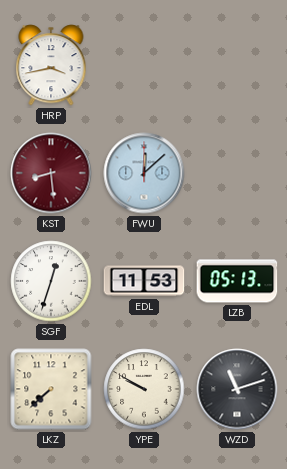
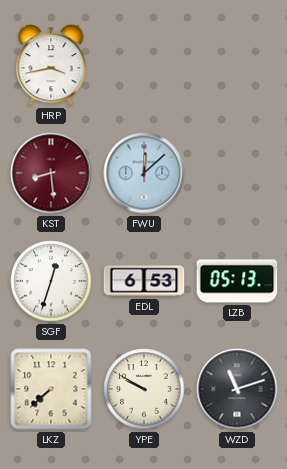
EDL: 11:53 -> 6:53 (144, 281)
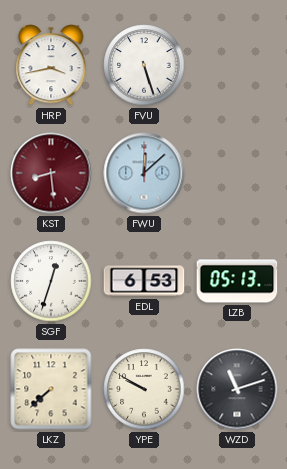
FVU: none -> 5:27 (144, 65)
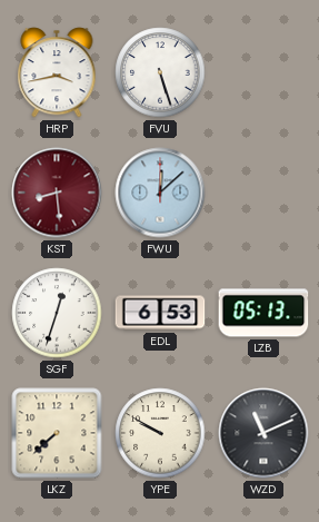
WZD: 11:12 -> 11:11 (263, 433)
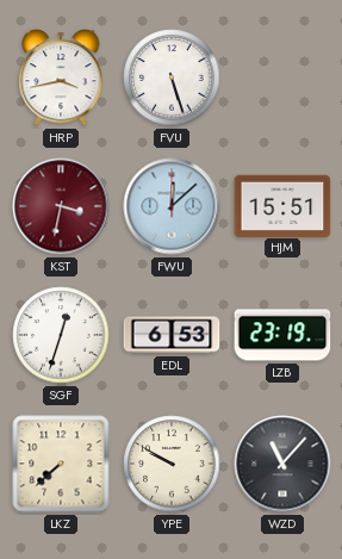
KST: 8:29 -> 3:32 (61, 206)
HJM: none -> 15:51 (282, 205)
LZB: 05:13 -> 23:19 (282, 335)
WZD: 11:11 -> 11:07 (282, 464)
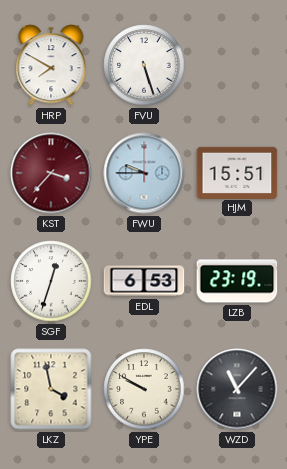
HRP: 3:43 -> 7:50 (51, 65)
KST: 3:32 -> 3:37 (51, 173)
FWU: 12:08 -> 9:45 (144, 173)
LKZ: 7:38 -> 3:58 (51, 389)
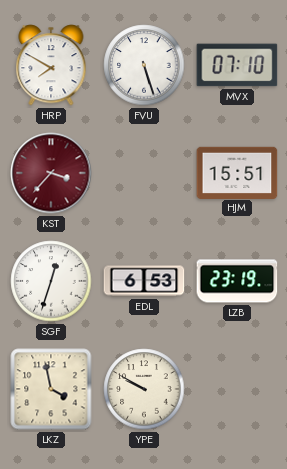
MVX: none -> 07:10 (237, 65)
FWU: 9:45 -> none (144, 173)
WZD: 11:07 -> none (237, 389)
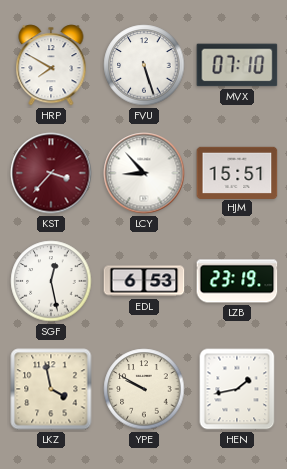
LCY: none -> 8:53 (144, 173)
SGF: 12:33 -> 12:28 (51, 281)
HEN: none -> 1:43 (237, 389)
